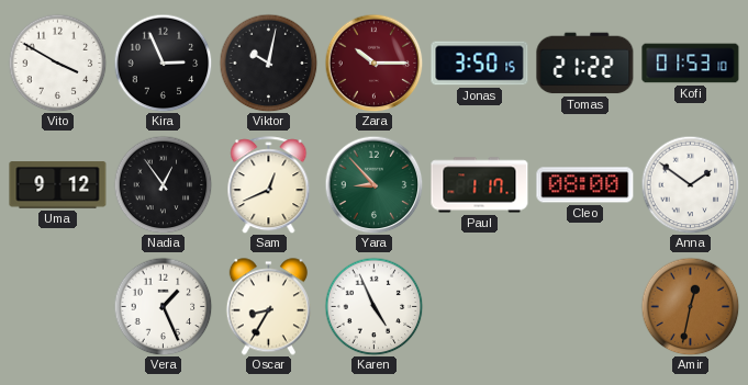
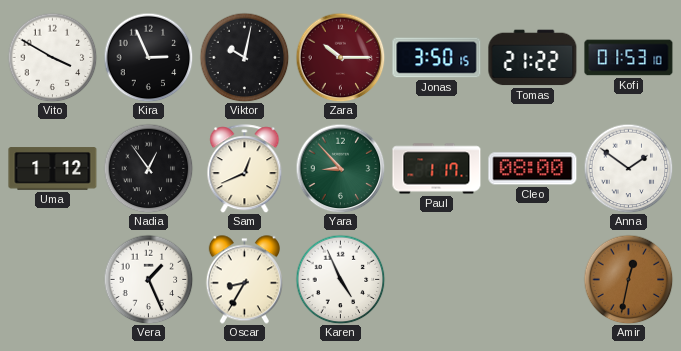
Uma: 9:12 -> 1:12 (53, 169)
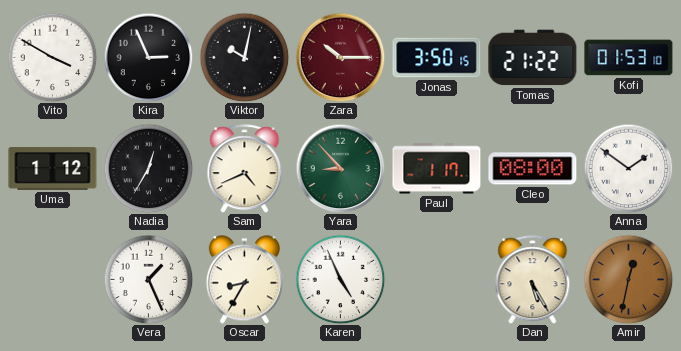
Nadia: 12:54 -> 12:35 (148, 168)
Sam: 12:41 -> 4:41 (245, 169)
Dan: none -> 5:25 (533, 280)
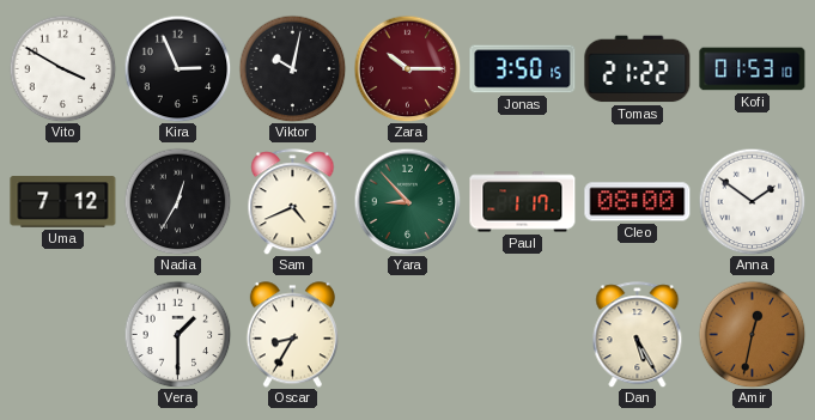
Uma: 1:12 -> 7:12 (63, 202)
Vera: 1:26 -> 1:30 (177, 334)
Karen: 4:56 -> none (340, 279)
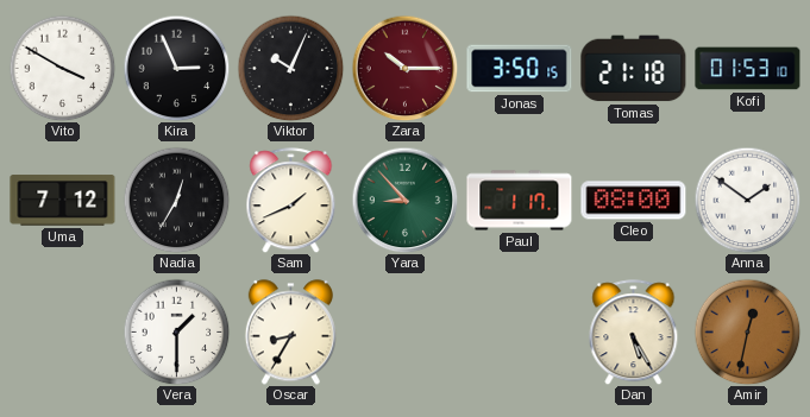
Viktor: 10:02 -> 10:04 (290, 68)
Tomas: 21:22 -> 21:18 (634, 69)
Sam: 4:41 -> 1:41 (291, 201)
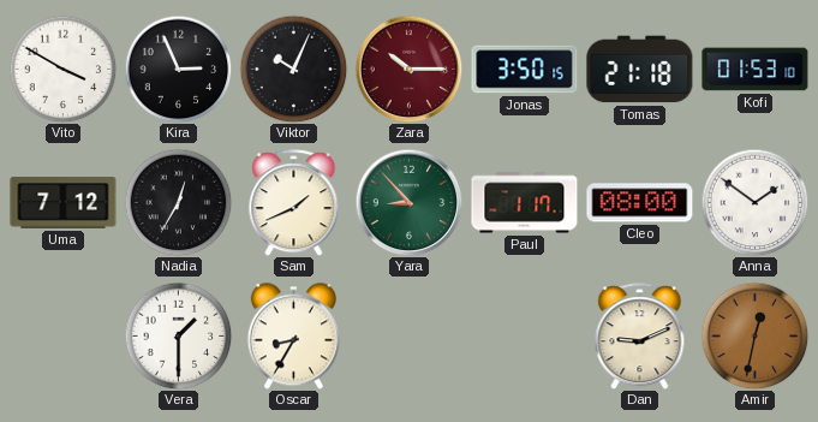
Dan: 5:25 -> 9:11 (640, 337)
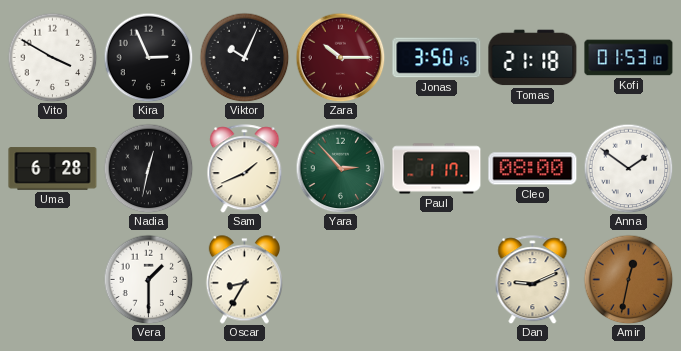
Uma: 7:12 -> 6:28 (53, 169)
Nadia: 12:35 -> 12:32 (148, 168)
Yara: 8:53 -> 2:53 (340, 168)
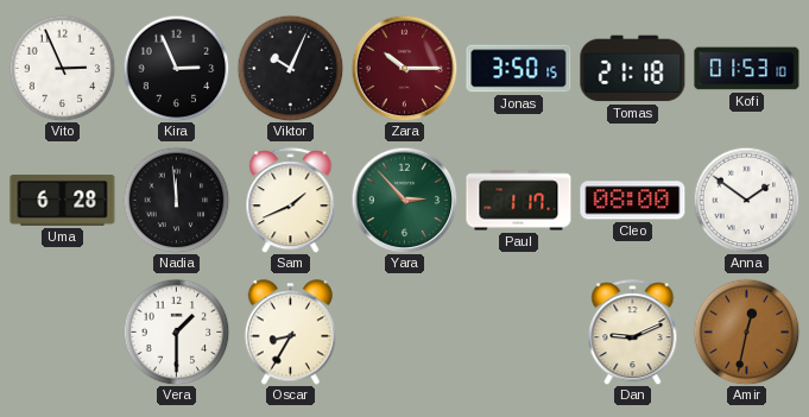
Vito: 3:50 -> 2:56 (62, 68)
Nadia: 12:32 -> 11:59 (176, 200)
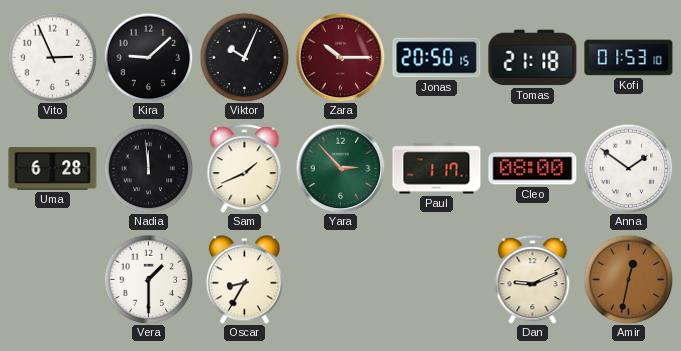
Kira: 2:56 -> 9:08 (148, 57)
Jonas: 3:50 -> 20:50 (437, 58)
